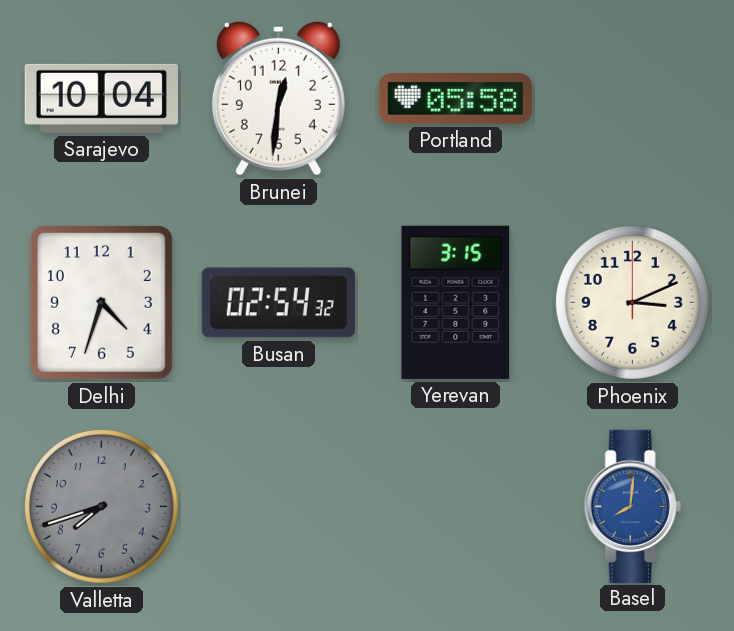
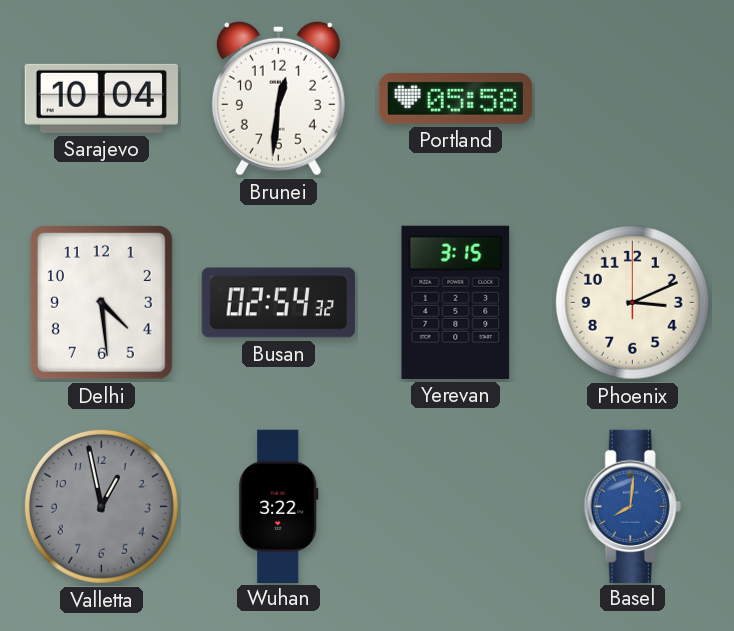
Delhi: 4:33 -> 4:29 (101, 302)
Valletta: 7:42 -> 12:58 (101, 506)
Wuhan: none -> 3:22 (279, 506)
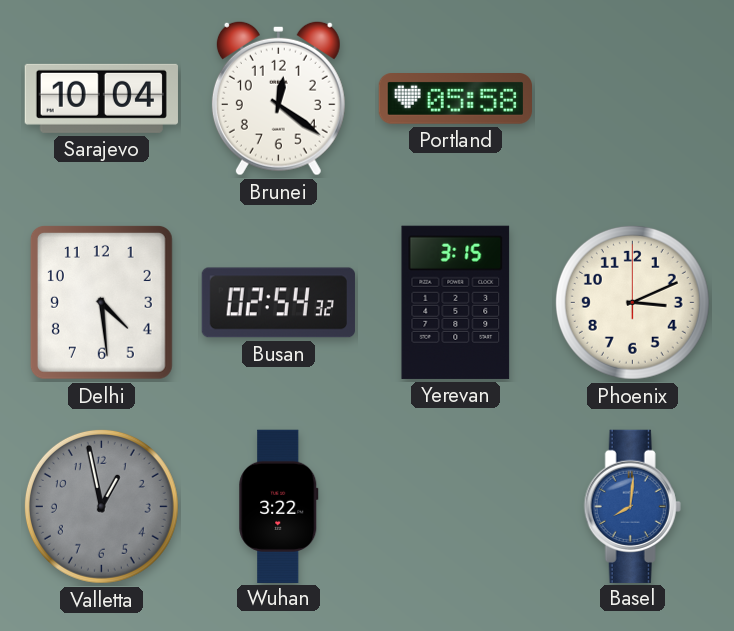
Brunei: 12:31 -> 12:21 (278, 98)
